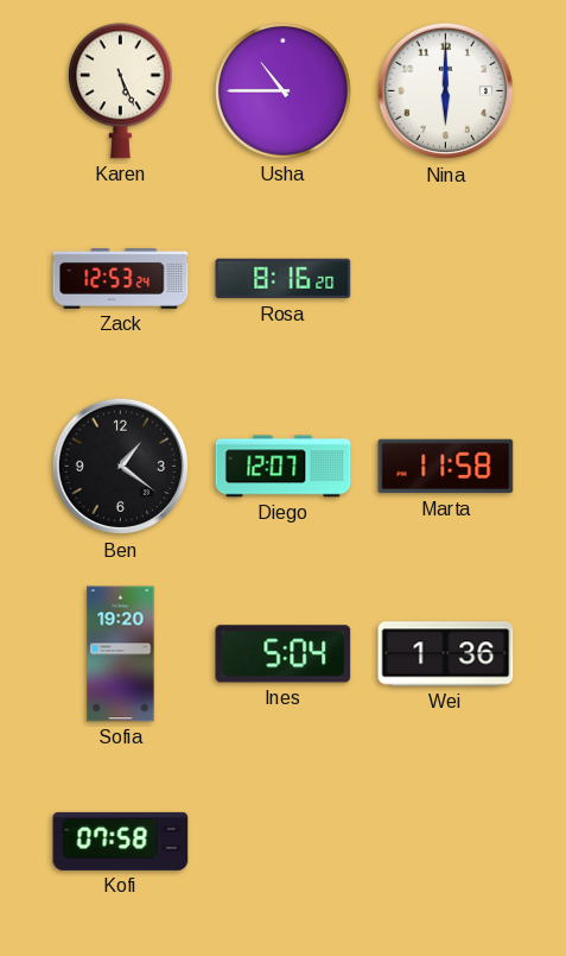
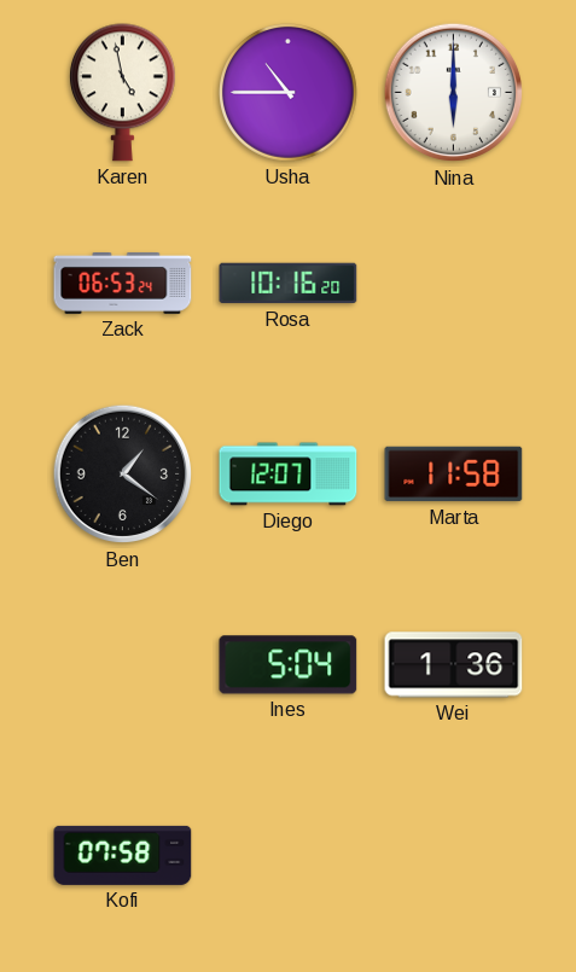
Karen: 5:26 -> 4:58 (122, 93)
Zack: 12:53 -> 06:53 (123, 283)
Rosa: 8:16 -> 10:16 (289, 284)
Sofia: 19:20 -> none (121, 654)
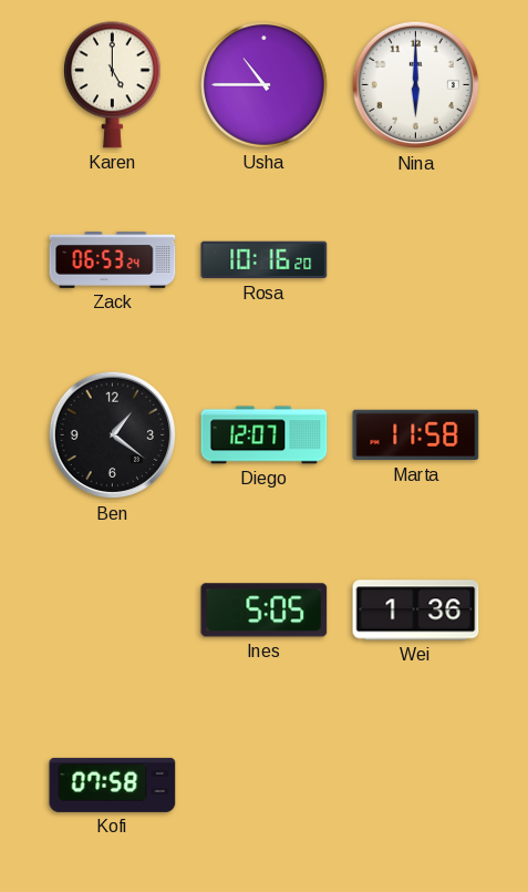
Karen: 4:58 -> 5:00 (112, 85)
Ines: 5:04 -> 5:05 (265, 611)
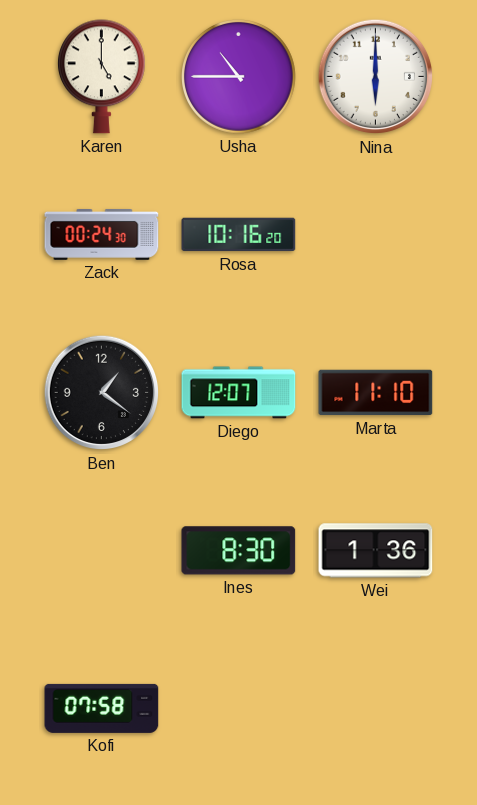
Zack: 06:53 -> 00:24 (102, 234)
Marta: 11:58 -> 11:10 (376, 393)
Ines: 5:05 -> 8:30 (239, 551)
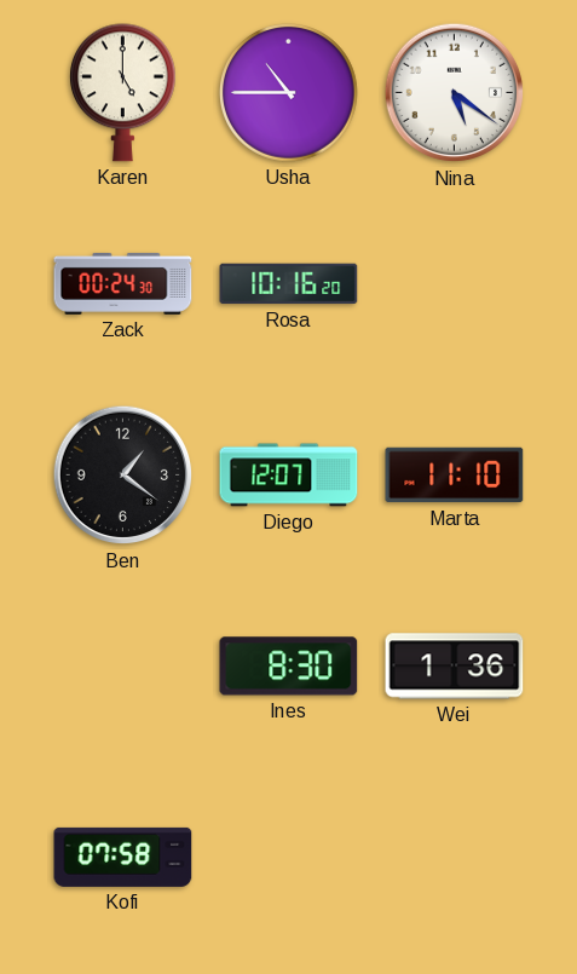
Nina: 6:00 -> 5:21 (455, 93)
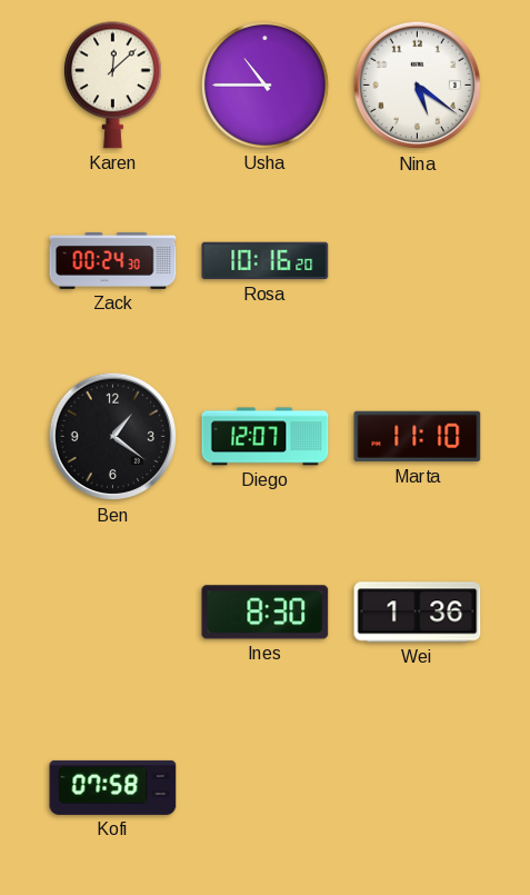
Karen: 5:00 -> 12:08 (112, 86)
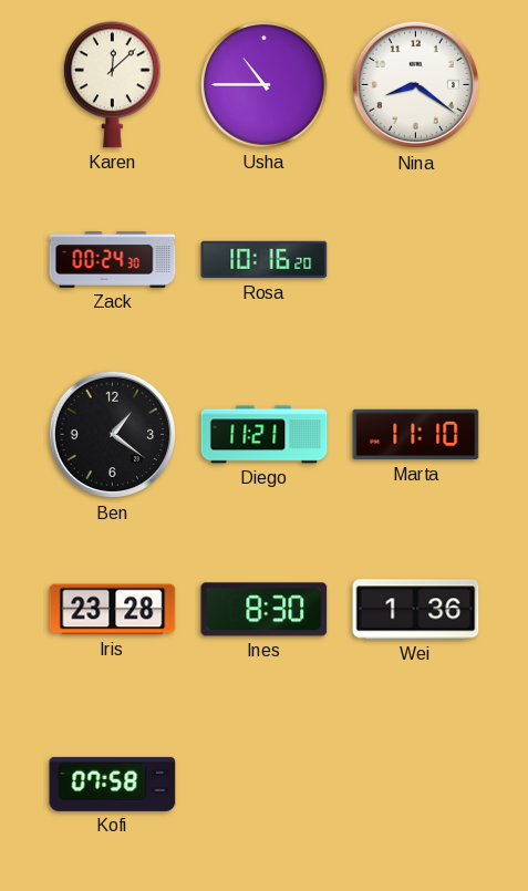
Nina: 5:21 -> 8:21 (416, 85)
Diego: 12:07 -> 11:21 (265, 435)
Iris: none -> 23:28 (113, 610)
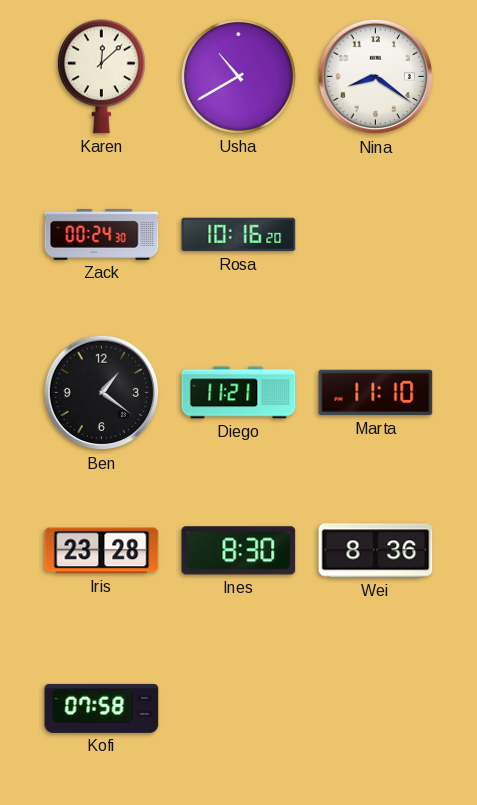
Usha: 10:45 -> 10:40 (239, 77)
Wei: 1:36 -> 8:36 (376, 551)
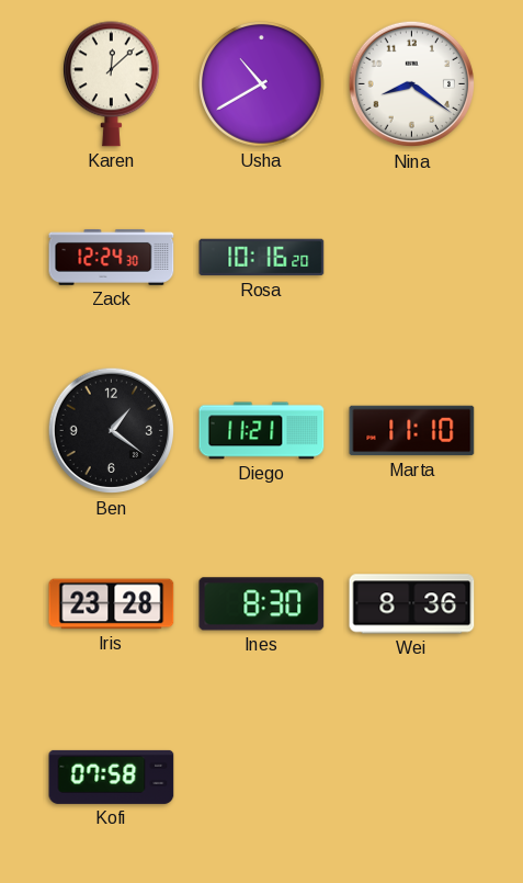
Zack: 00:24 -> 12:24 (112, 257)
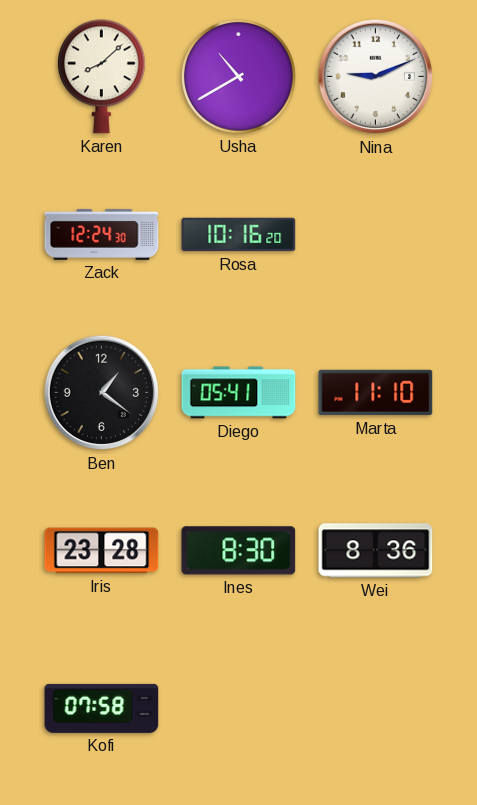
Karen: 12:08 -> 8:08 (101, 77)
Nina: 8:21 -> 9:11 (376, 77)
Diego: 11:21 -> 05:41 (239, 393)
